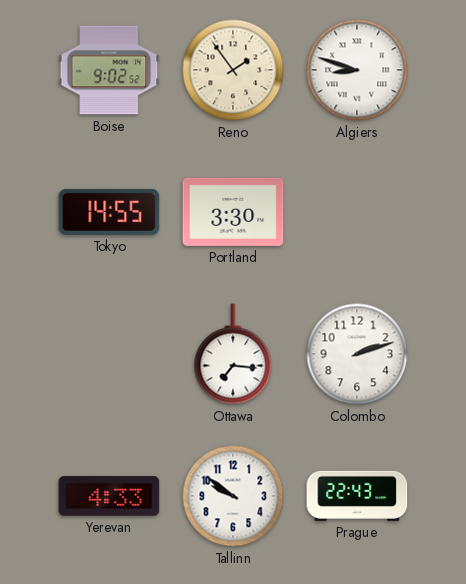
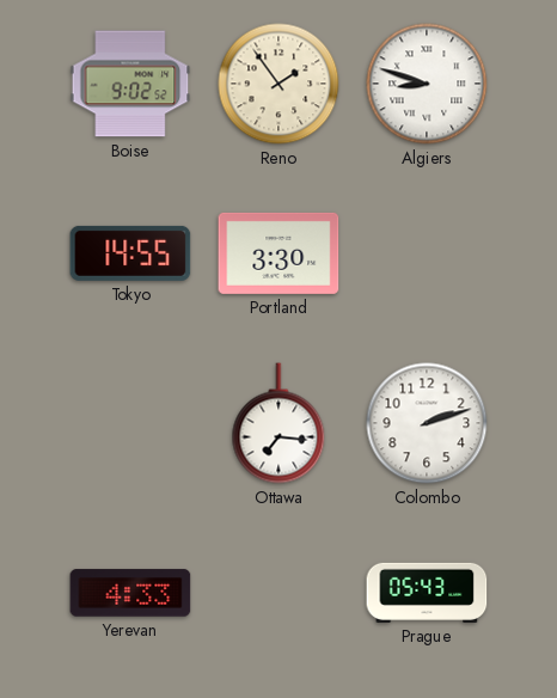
Tallinn: 9:51 -> none (233, 496)
Prague: 22:43 -> 05:43 (427, 593)
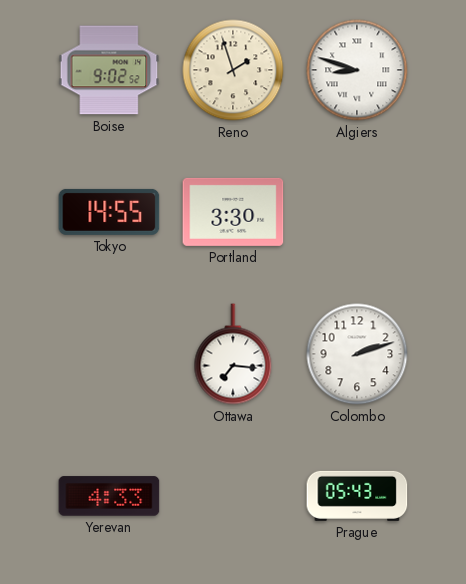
Reno: 1:54 -> 1:57 (233, 70)
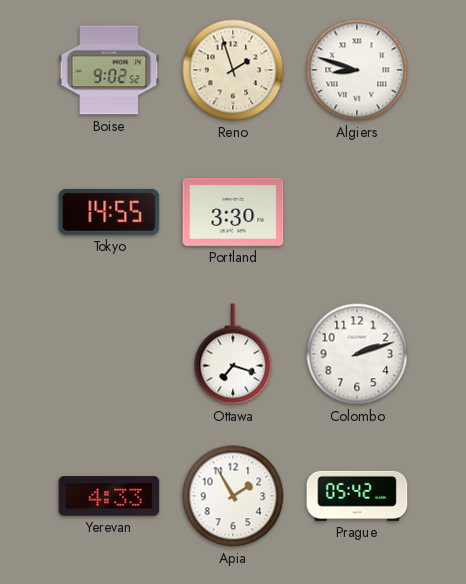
Ottawa: 7:16 -> 7:18 (233, 354)
Apia: none -> 1:55 (233, 496)
Prague: 05:43 -> 05:42 (357, 496)
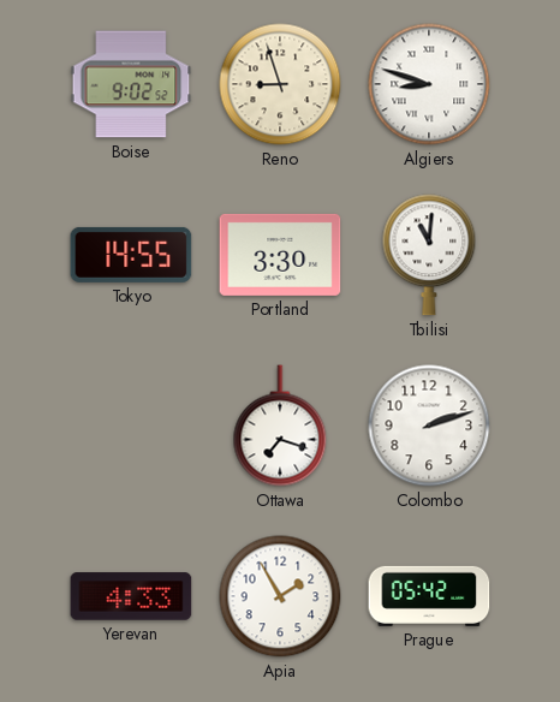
Reno: 1:57 -> 8:57 (280, 84)
Tbilisi: none -> 11:01 (429, 255)
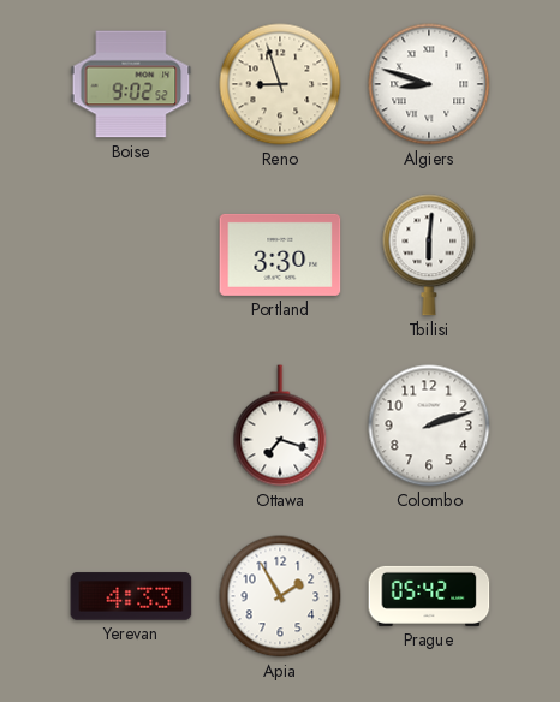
Tokyo: 14:55 -> none (131, 255)
Tbilisi: 11:01 -> 6:01 (429, 255)
